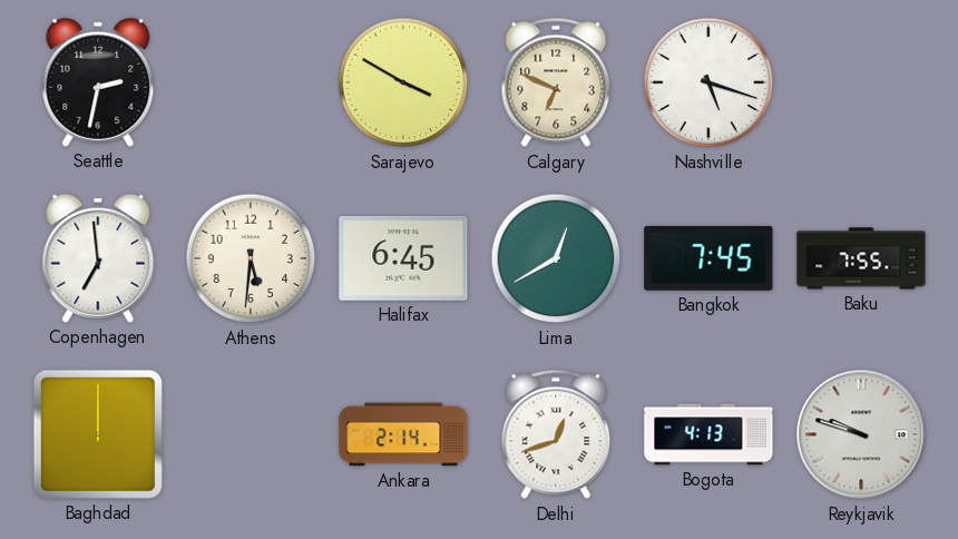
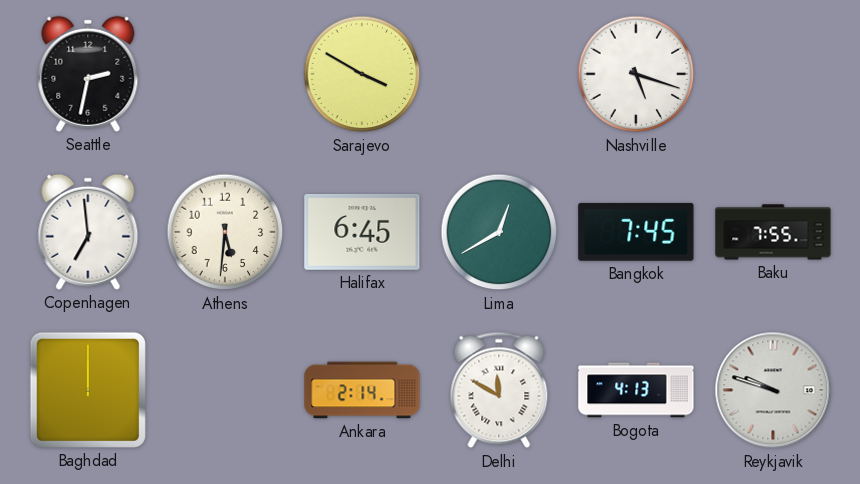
Calgary: 6:49 -> none (556, 82)
Delhi: 12:42 -> 11:50 (499, 390)
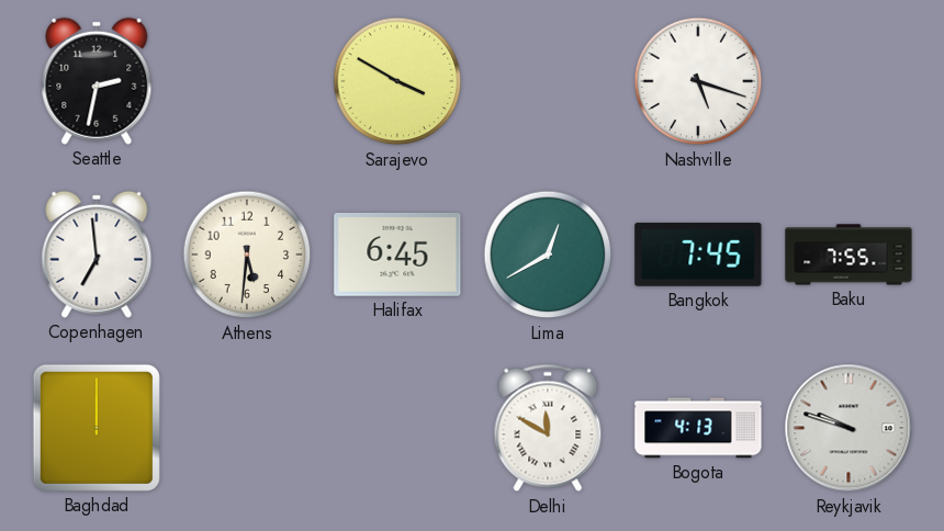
Ankara: 2:14 -> none (362, 390)
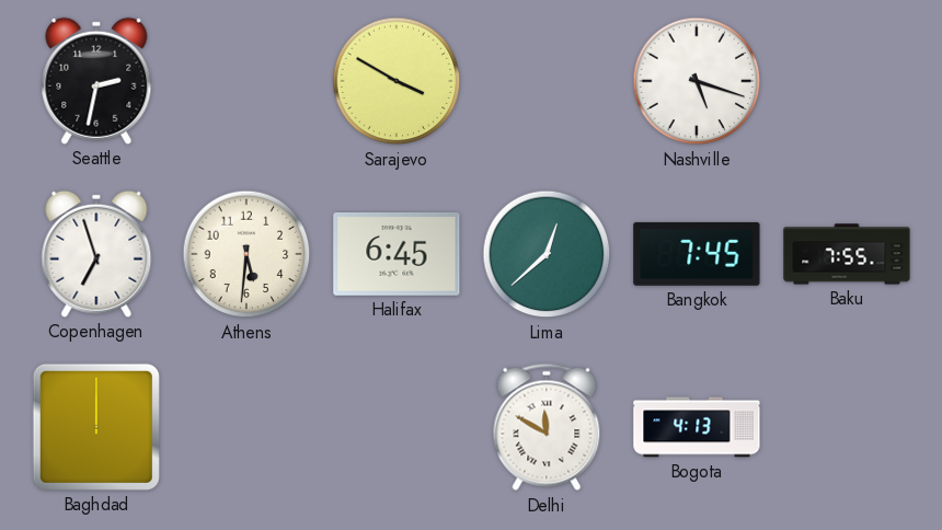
Copenhagen: 6:59 -> 6:57 (96, 254)
Lima: 12:40 -> 12:38 (547, 254)
Reykjavik: 9:48 -> none (849, 428)
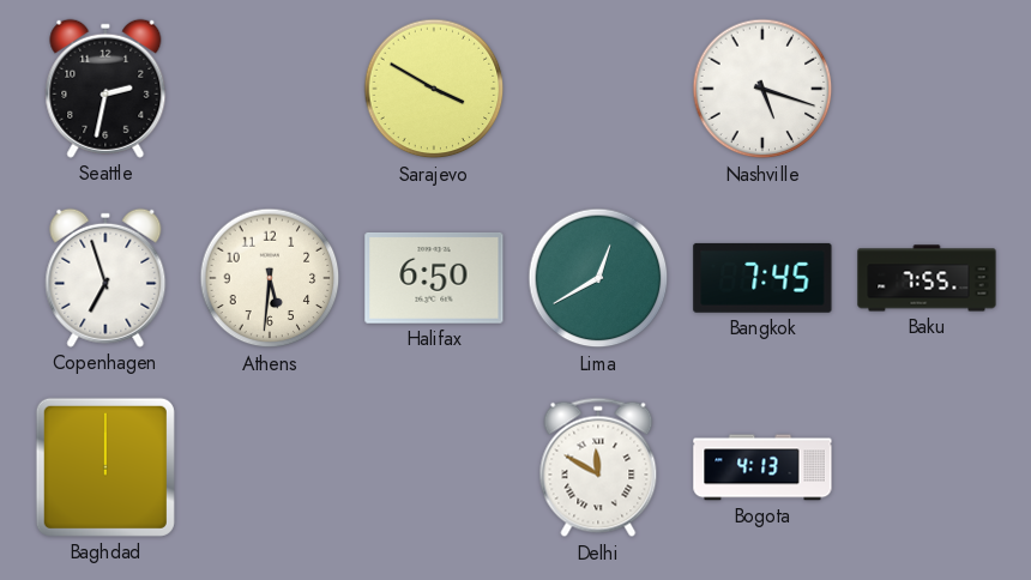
Halifax: 6:45 -> 6:50 (434, 278)
Lima: 12:38 -> 12:40 (598, 278)
